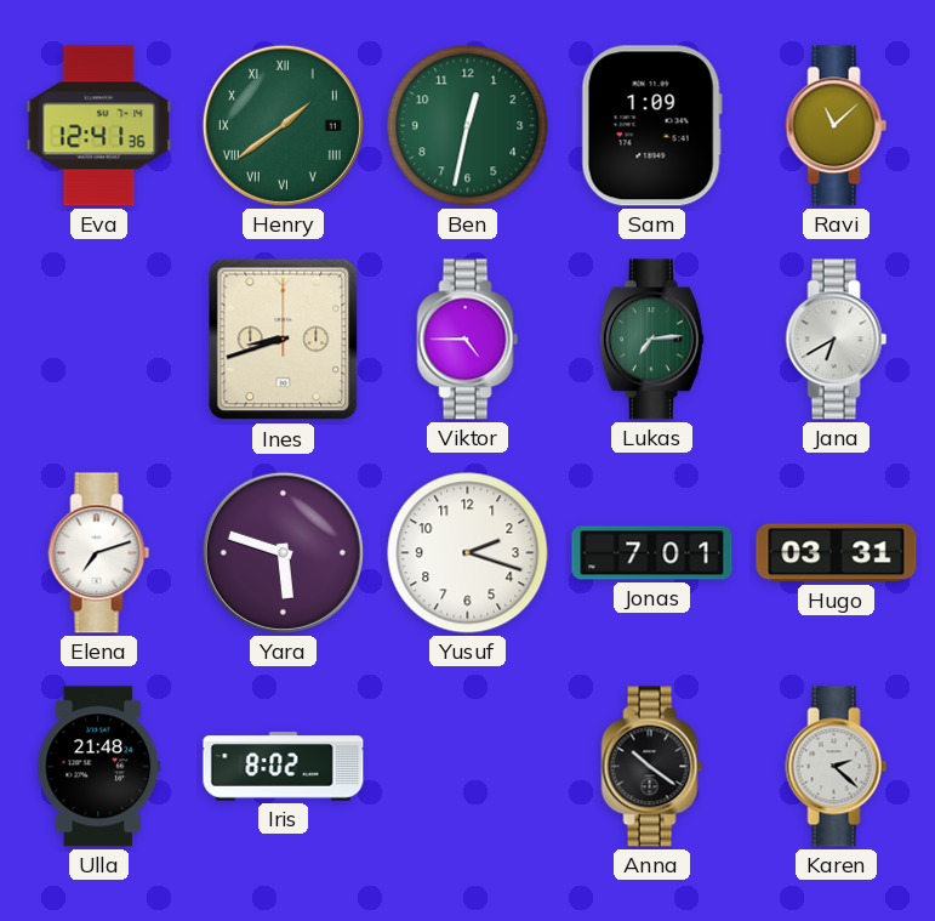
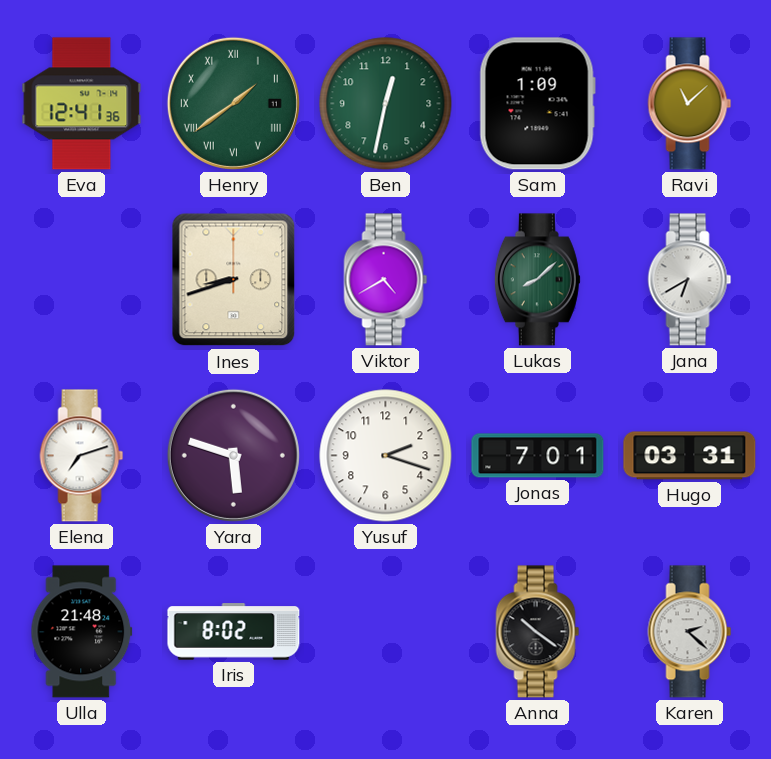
Viktor: 4:45 -> 4:40 (386, 280)
Lukas: 7:14 -> 8:08 (537, 280)
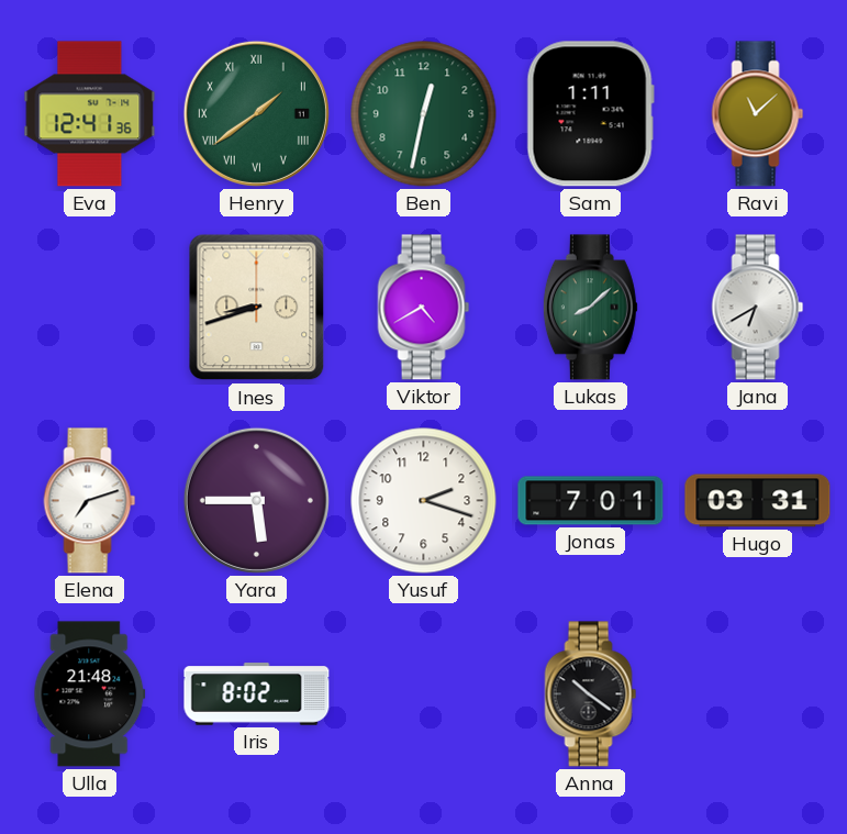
Sam: 1:09 -> 1:11 (590, 114)
Yara: 5:48 -> 5:45 (256, 500)
Karen: 2:22 -> none (690, 632)
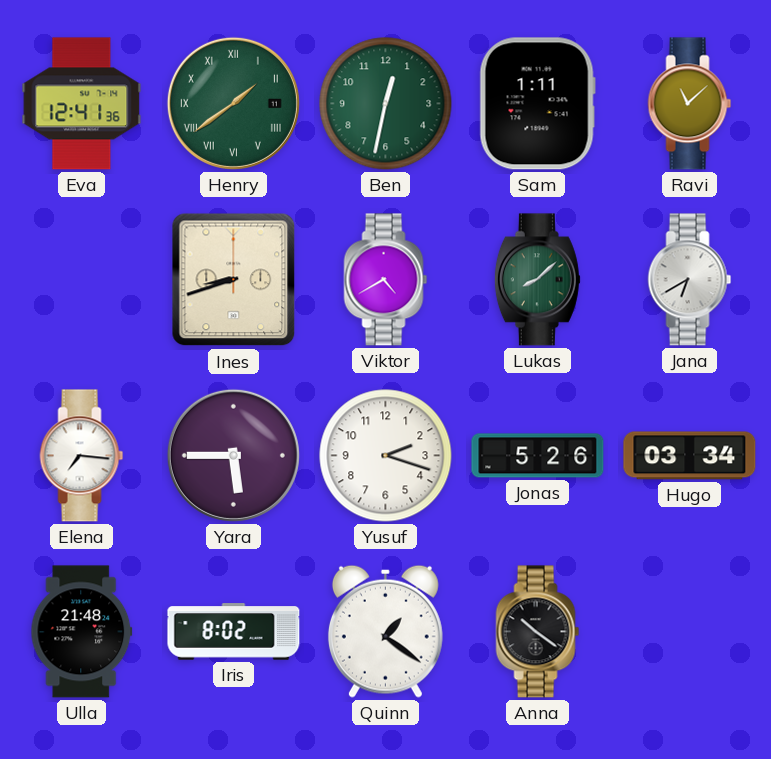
Elena: 7:12 -> 7:16 (82, 456)
Jonas: 7:01 -> 5:26 (538, 456)
Hugo: 03:31 -> 03:34 (690, 456)
Quinn: none -> 1:21 (385, 631)
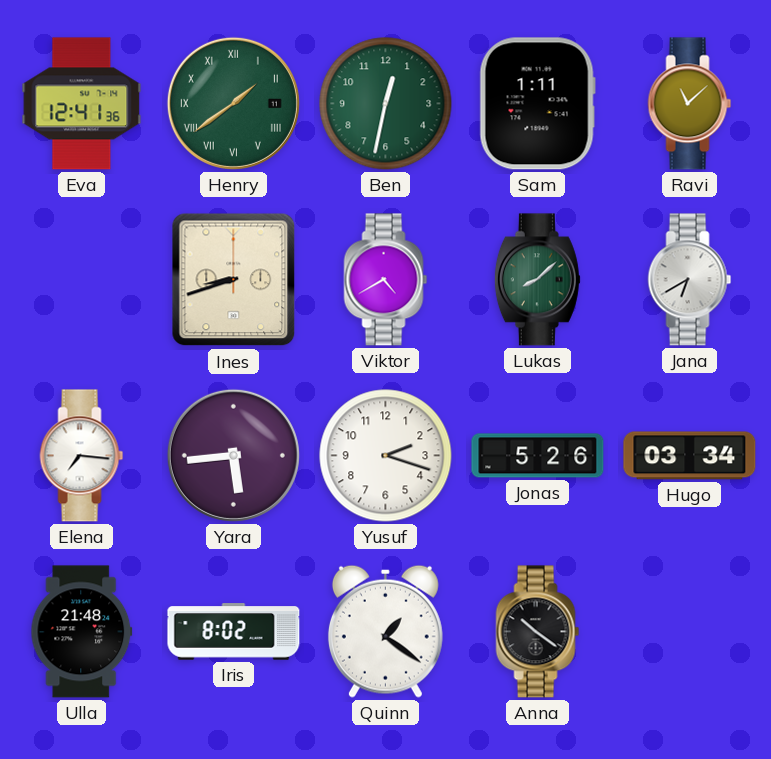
Yara: 5:45 -> 5:44 (233, 455)
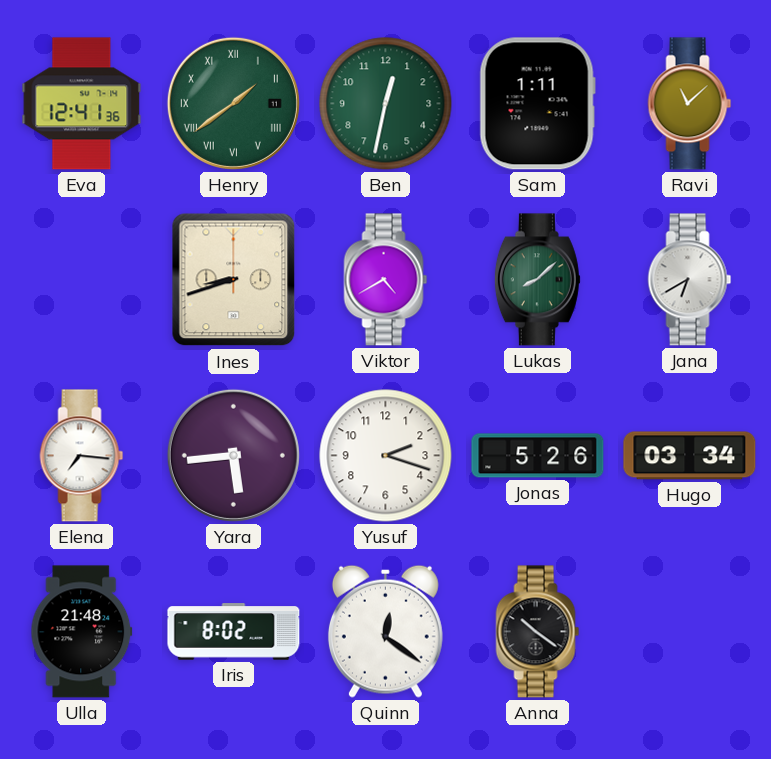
Quinn: 1:21 -> 12:21 (385, 631)
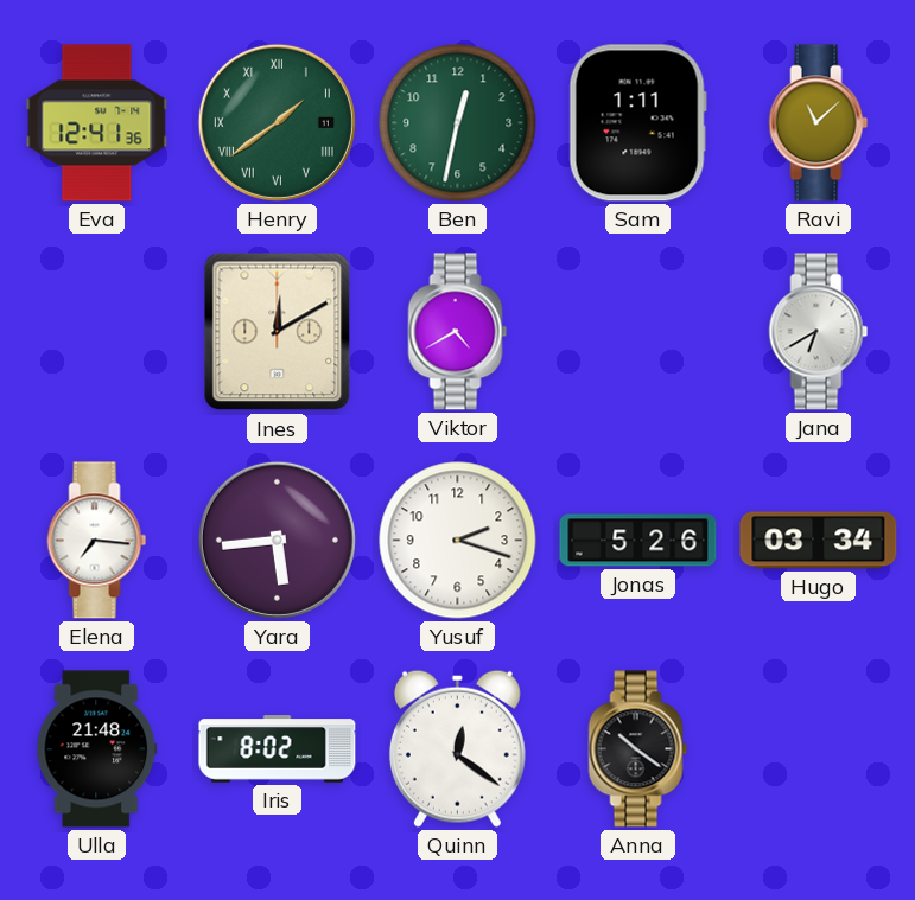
Ines: 8:42 -> 12:10 (278, 332)
Lukas: 8:08 -> none (537, 280)
